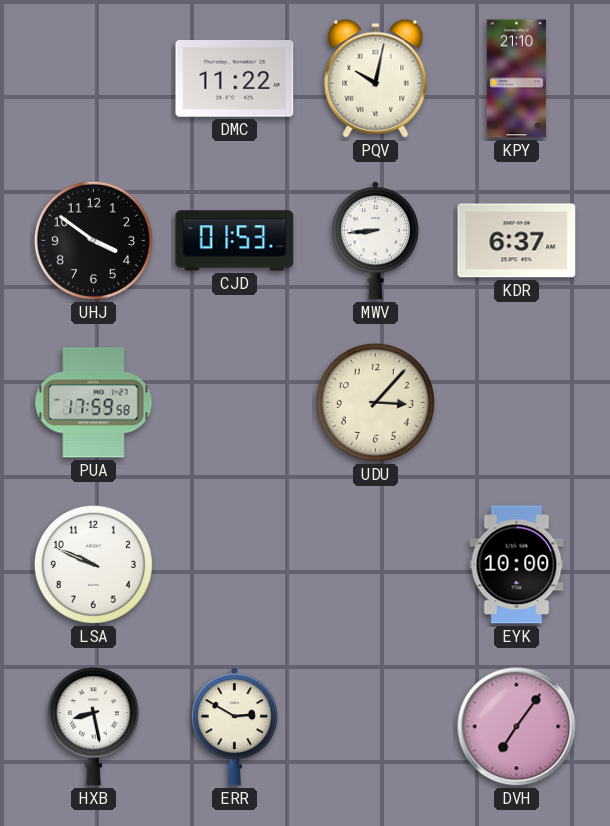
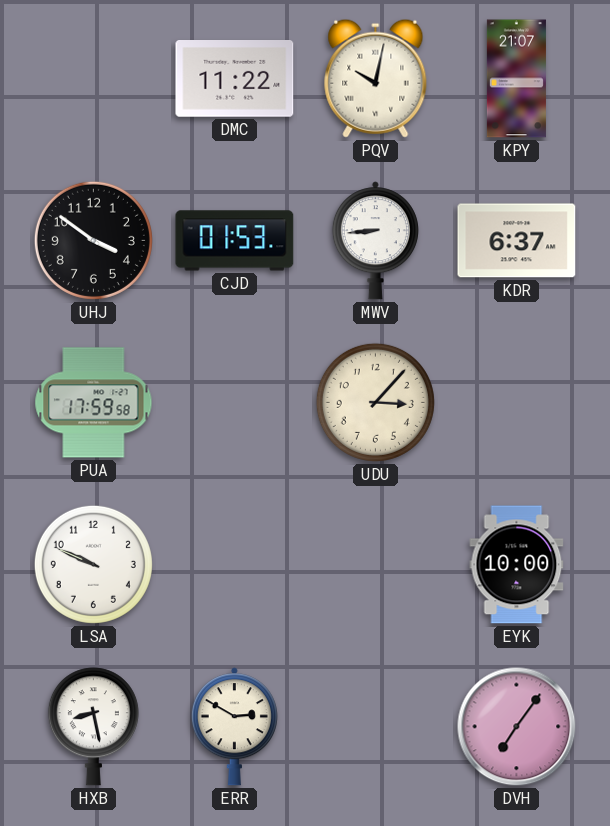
KPY: 21:10 -> 21:07 (516, 79)
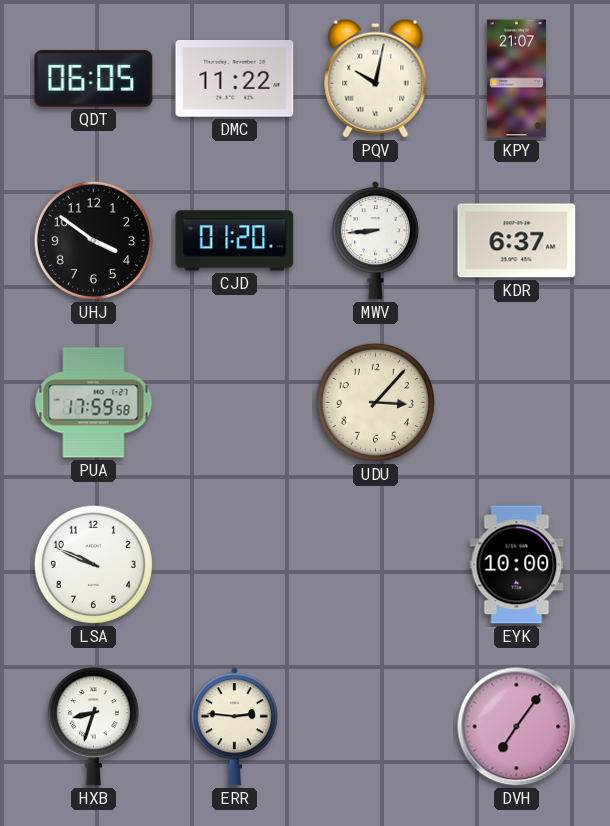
QDT: none -> 06:05 (94, 79)
CJD: 01:53 -> 01:20 (235, 241)
HXB: 8:28 -> 8:33 (93, 727)
ERR: 2:50 -> 2:46 (234, 727)
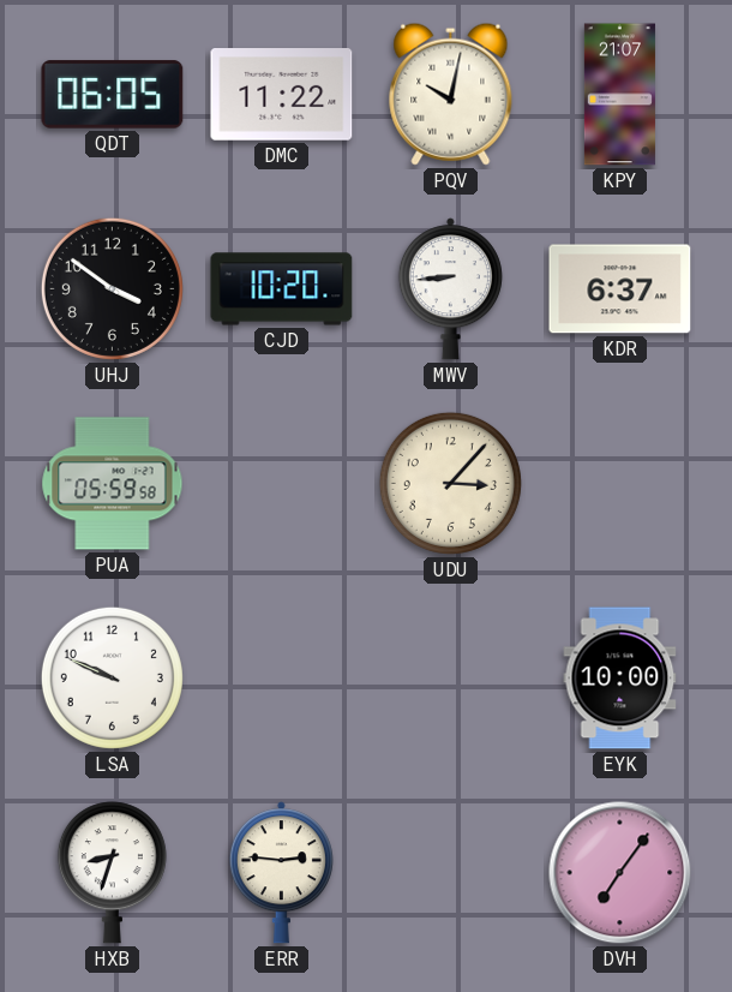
CJD: 01:20 -> 10:20 (282, 289)
PUA: 17:59 -> 05:59 (113, 484)
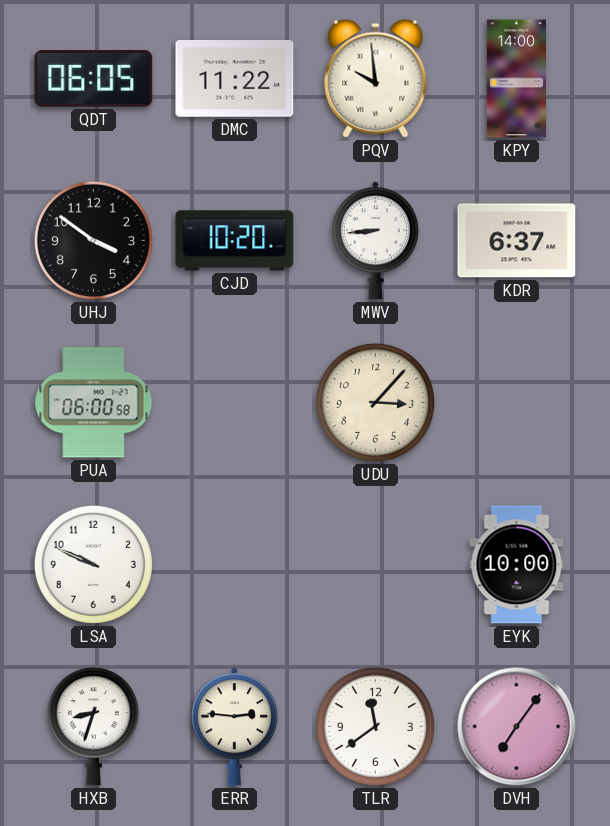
PQV: 10:02 -> 9:59 (376, 78)
KPY: 21:07 -> 14:00 (516, 79)
PUA: 05:59 -> 06:00 (94, 403)
TLR: none -> 11:39 (375, 726)
